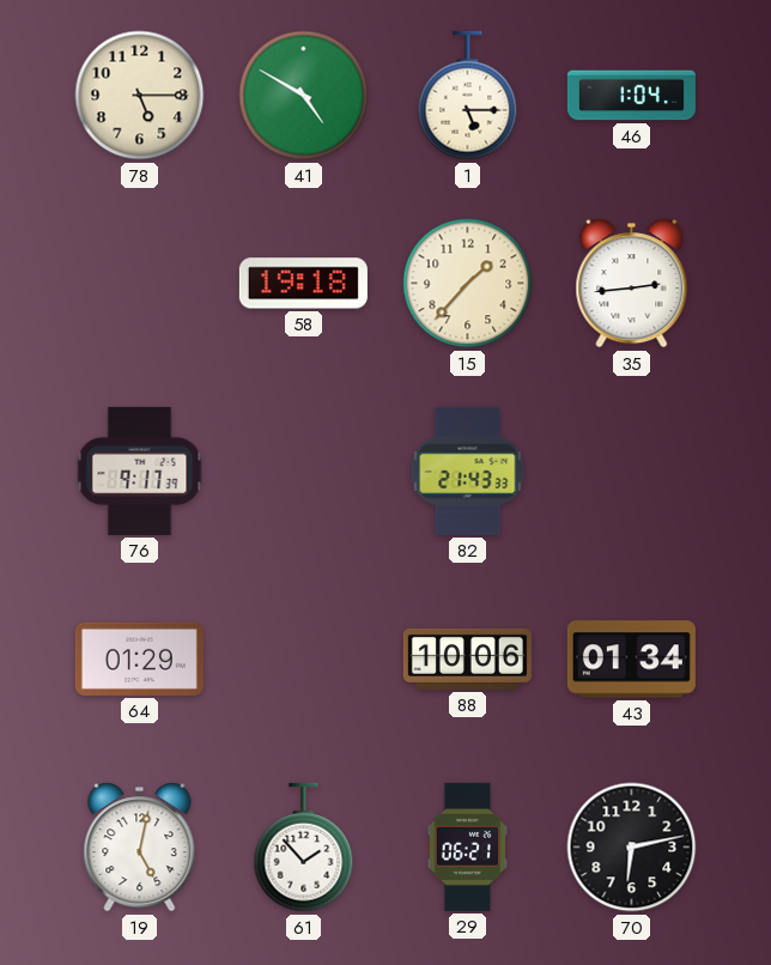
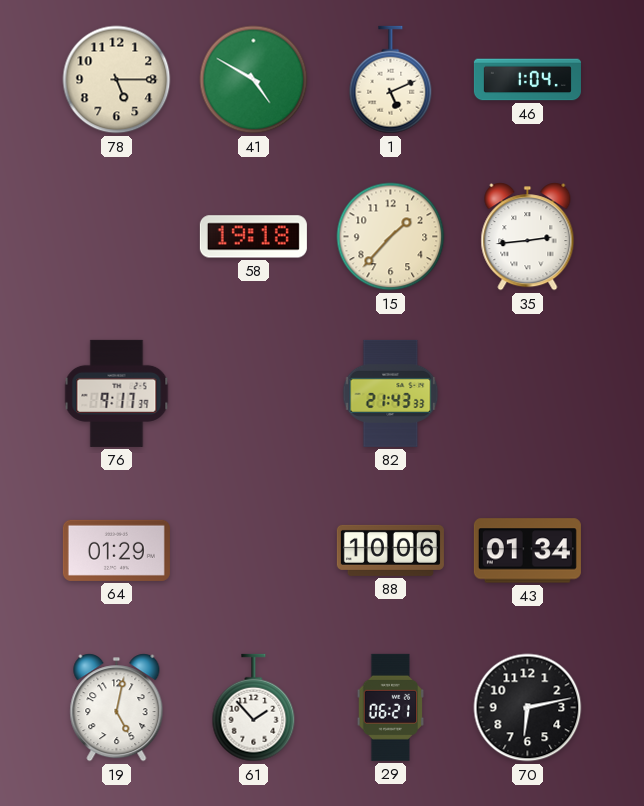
1: 5:15 -> 5:11 (391, 80)
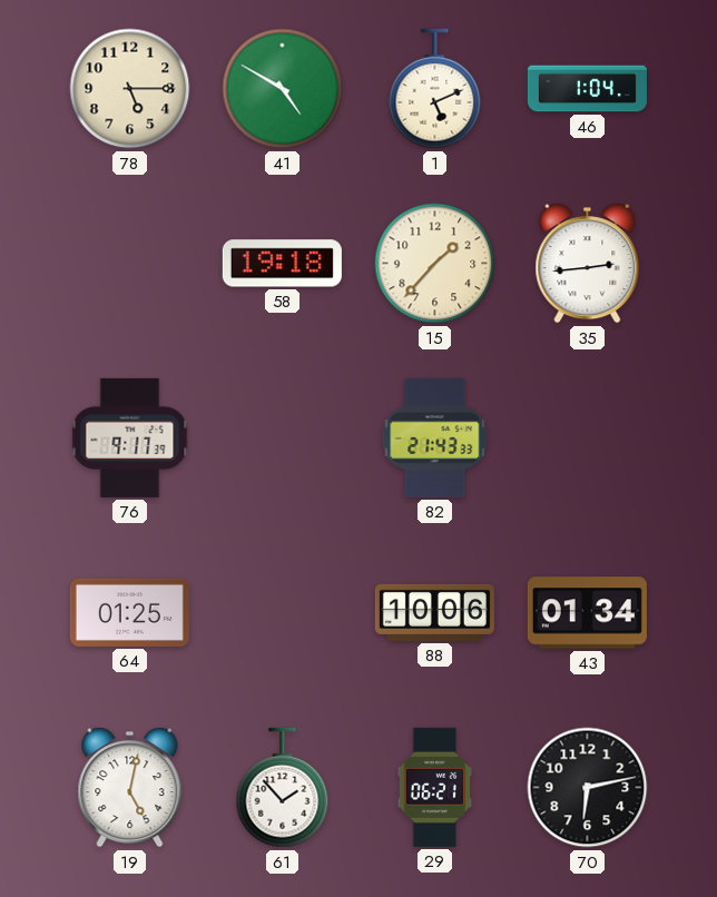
64: 01:29 -> 01:25 (129, 612)
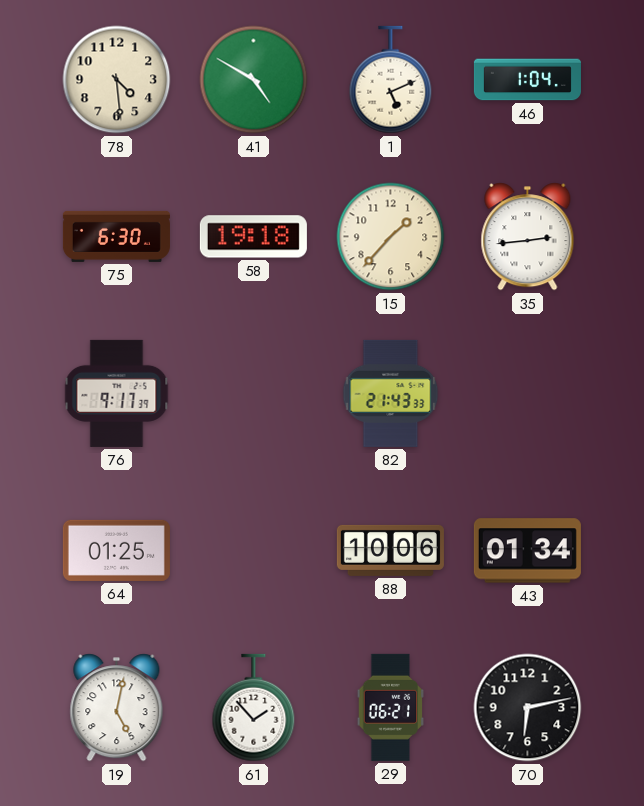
78: 5:15 -> 4:29 (117, 80)
75: none -> 6:30 (116, 236)
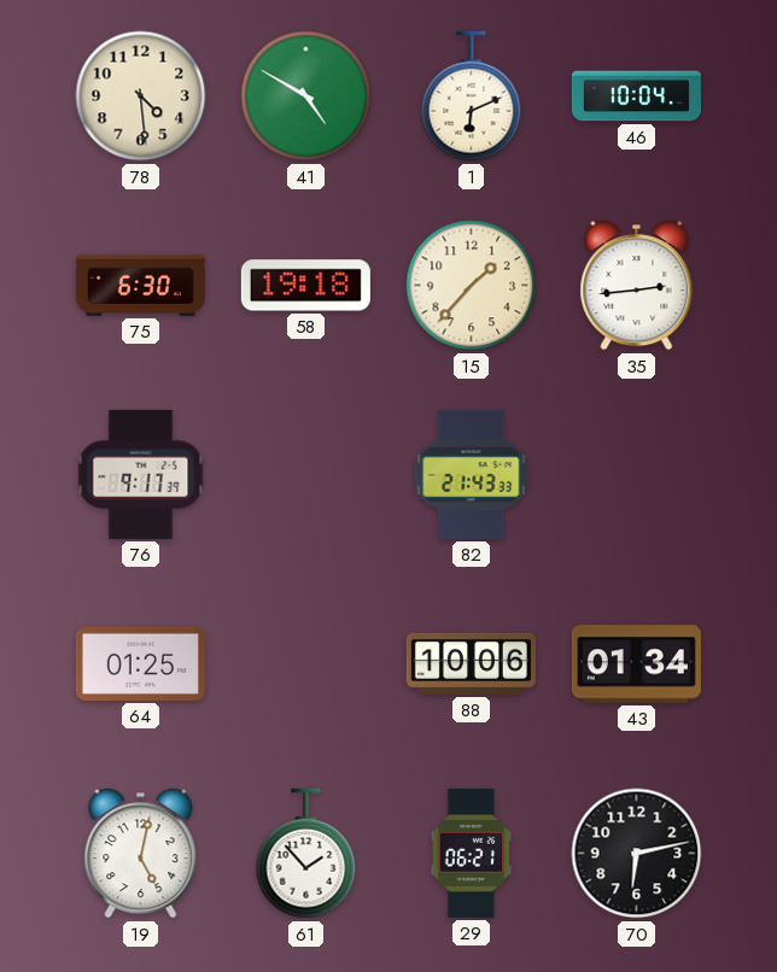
1: 5:11 -> 6:11 (472, 96)
46: 1:04 -> 10:04 (636, 96)
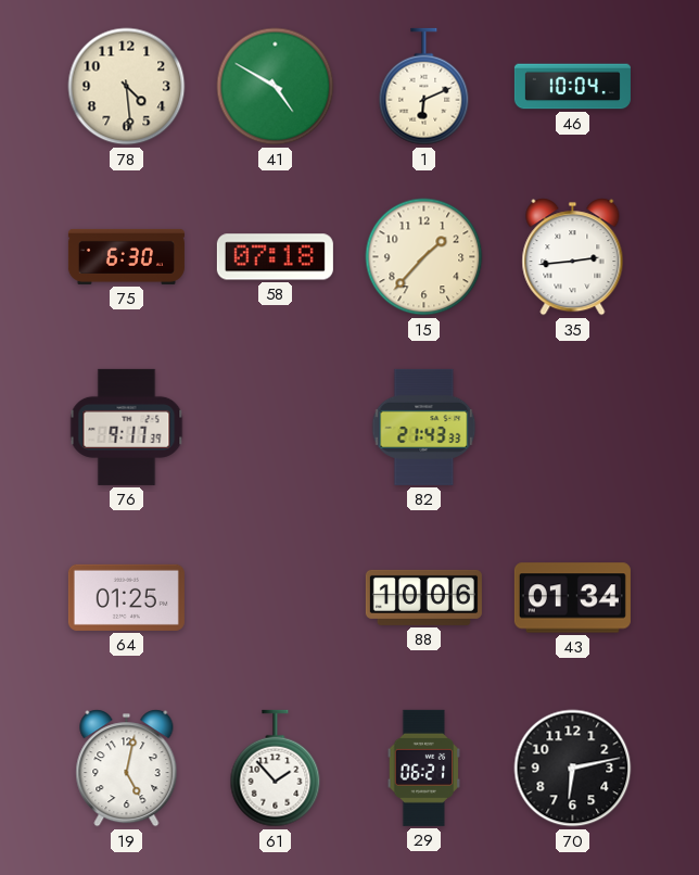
58: 19:18 -> 07:18 (275, 257)
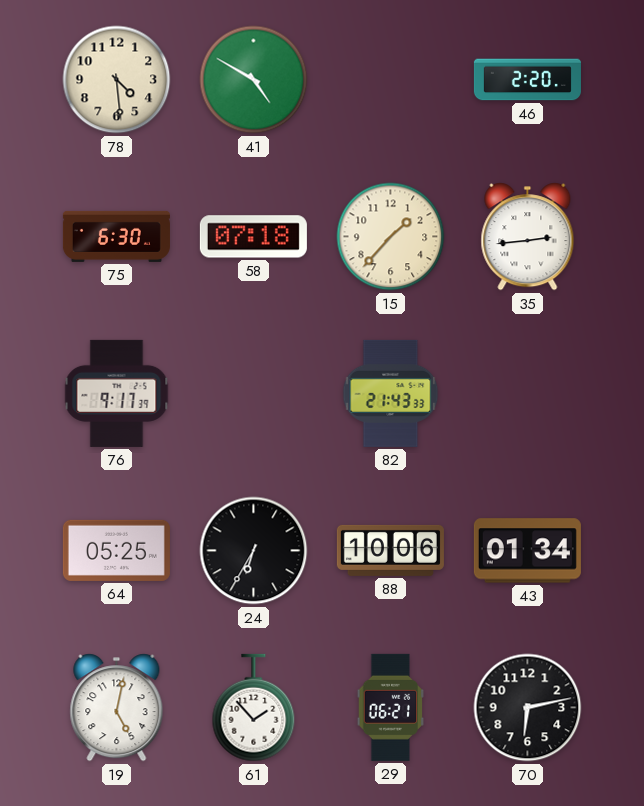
1: 6:11 -> none (424, 87)
46: 10:04 -> 2:20 (527, 80)
64: 01:25 -> 05:25 (116, 550)
24: none -> 6:35 (254, 551)
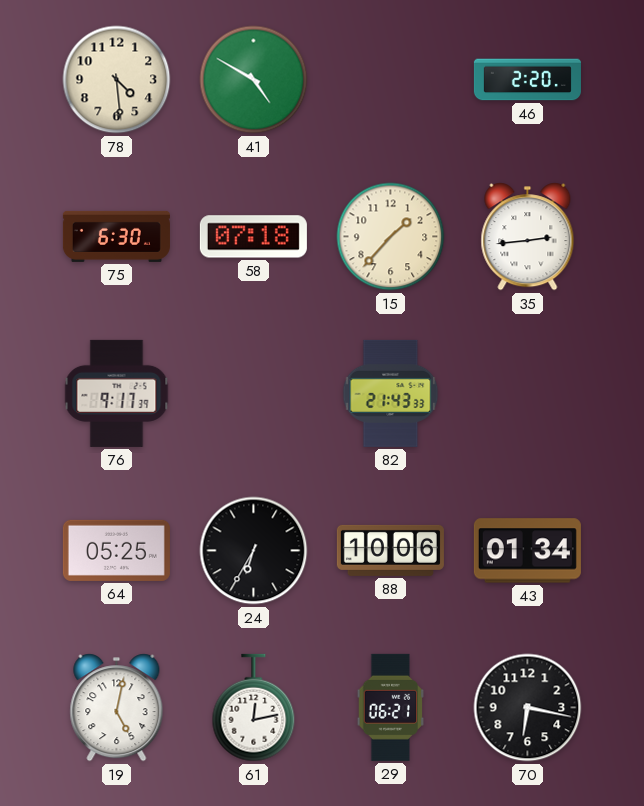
61: 1:53 -> 12:13 (254, 708)
70: 6:13 -> 6:17 (528, 708)
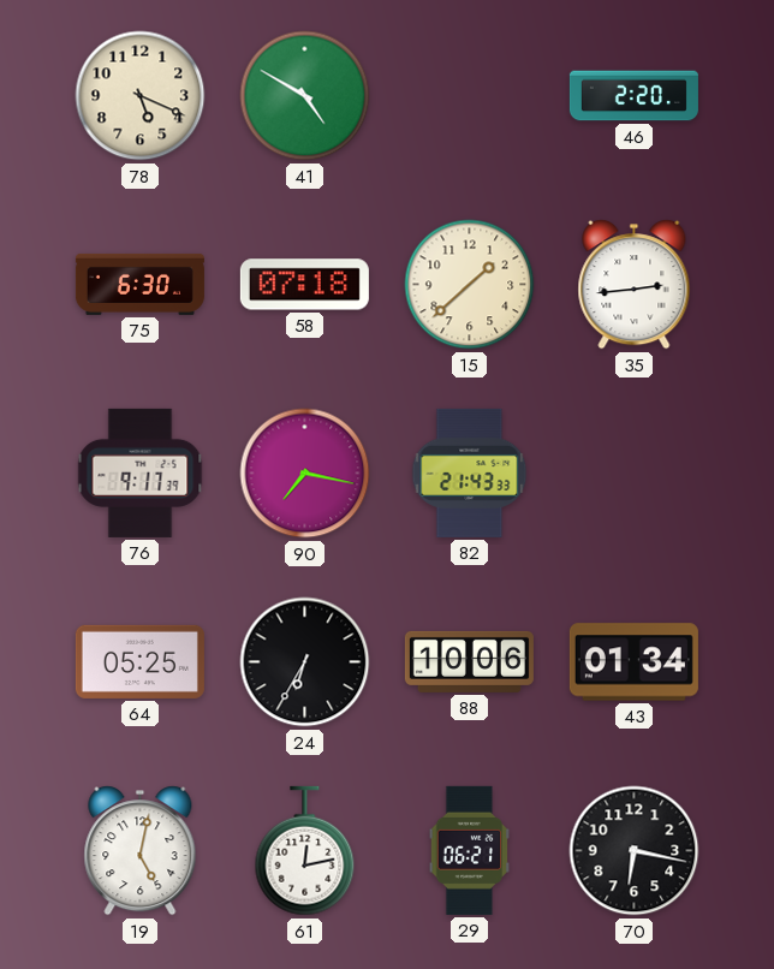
78: 4:29 -> 5:19 (141, 96)
15: 1:37 -> 1:38 (470, 285)
90: none -> 7:17 (305, 474)
